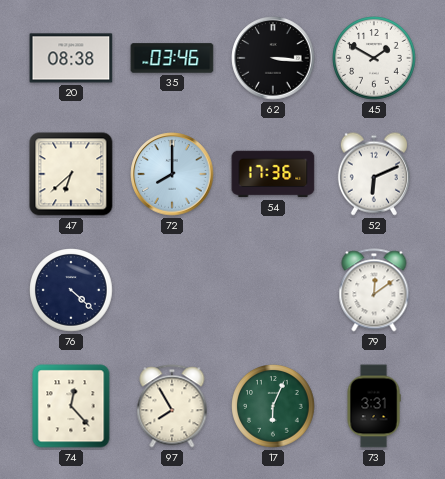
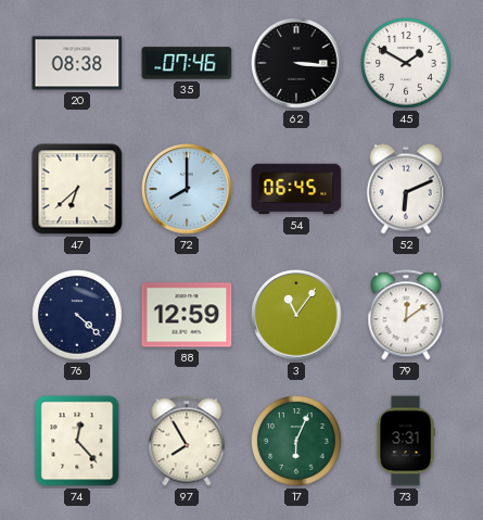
35: 03:46 -> 07:46 (187, 63)
54: 17:36 -> 06:45 (296, 189)
88: none -> 12:59 (187, 315)
3: none -> 11:06 (296, 315)
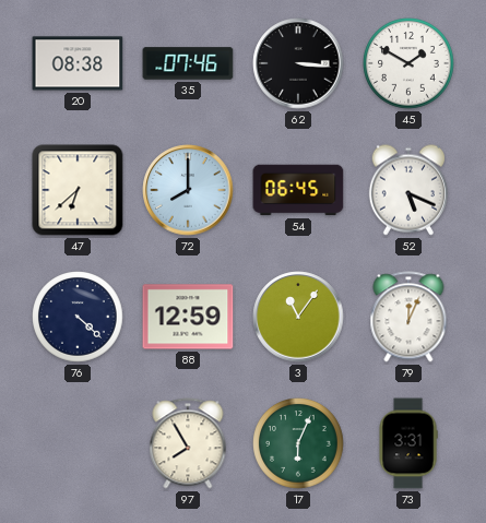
52: 6:11 -> 5:19 (408, 190)
79: 12:09 -> 12:04 (408, 317)
74: 12:23 -> none (77, 441)
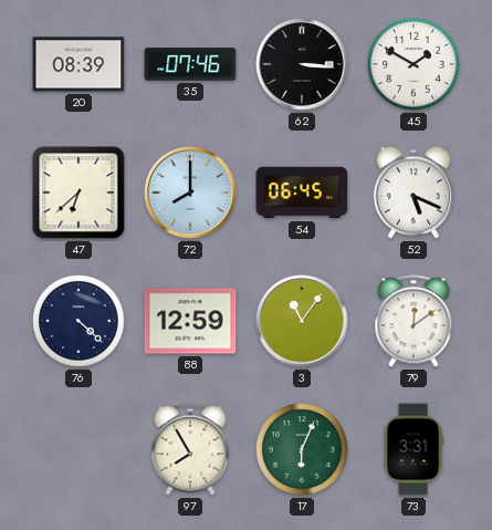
20: 08:38 -> 08:39 (78, 64)
79: 12:04 -> 12:09 (414, 321)
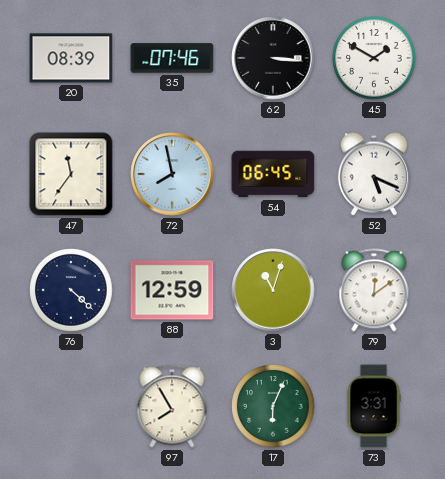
47: 6:38 -> 11:36 (71, 174)
72: 8:00 -> 7:58 (172, 174)
3: 11:06 -> 11:03 (273, 290)
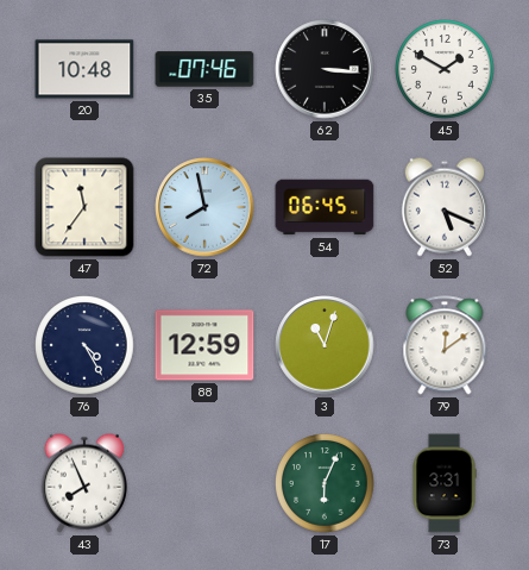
20: 08:39 -> 10:48 (84, 69)
76: 4:22 -> 4:25 (84, 345)
43: none -> 7:56 (84, 483)
97: 7:55 -> none (172, 406)
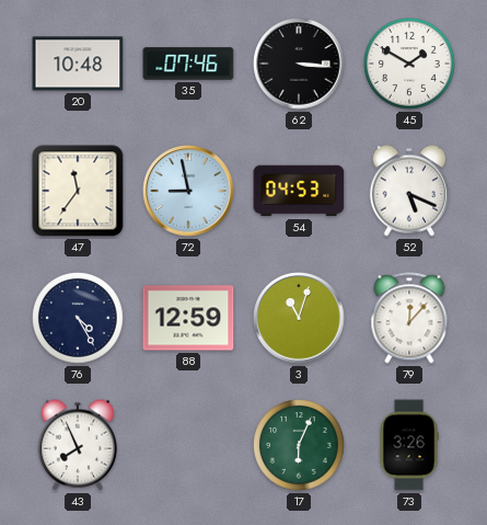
72: 7:58 -> 8:58 (188, 191)
54: 06:45 -> 04:53 (299, 191)
79: 12:09 -> 12:07 (409, 318)
73: 3:31 -> 3:26 (409, 445)
